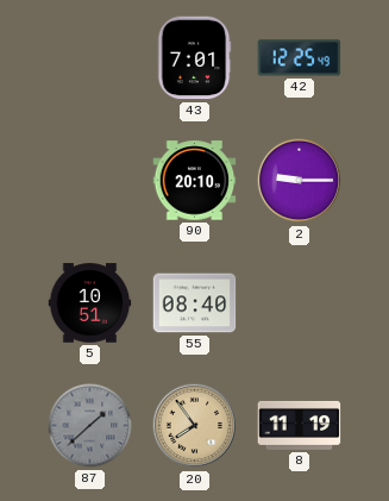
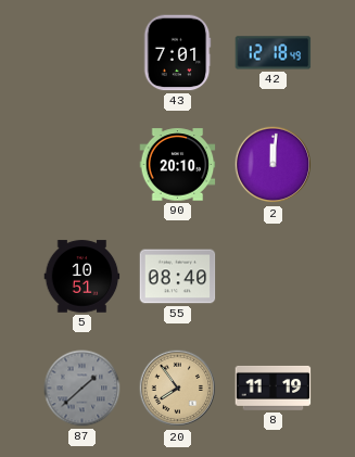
42: 12:25 -> 12:18 (274, 53)
2: 9:15 -> 12:01 (274, 165)
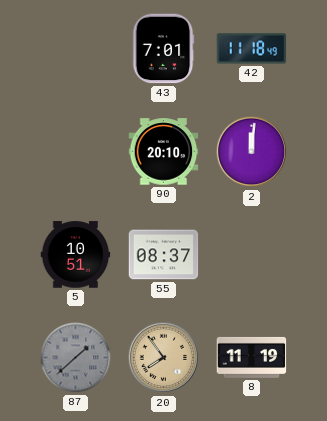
42: 12:18 -> 11:18 (252, 49)
55: 08:40 -> 08:37 (164, 255)
